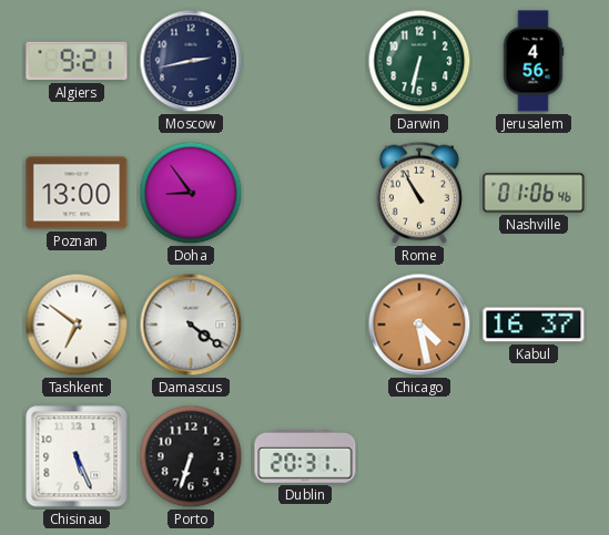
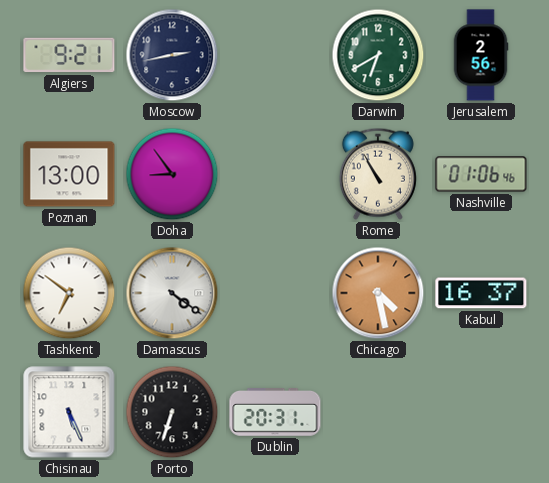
Darwin: 6:32 -> 6:40 (378, 55)
Jerusalem: 4:56 -> 2:56 (481, 55)
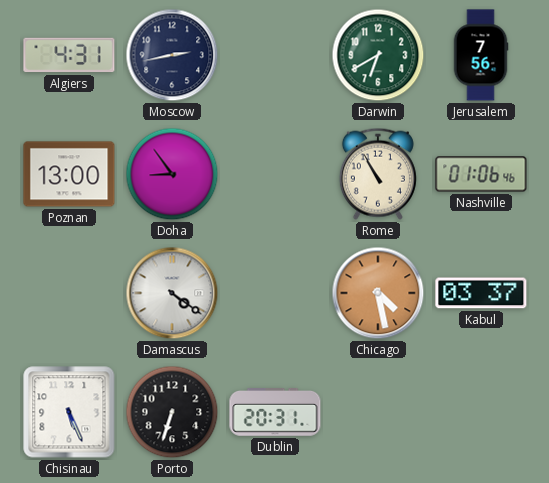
Algiers: 9:21 -> 4:31 (69, 55)
Jerusalem: 2:56 -> 7:56 (481, 55)
Tashkent: 6:51 -> none (69, 293)
Kabul: 16:37 -> 03:37 (481, 293)
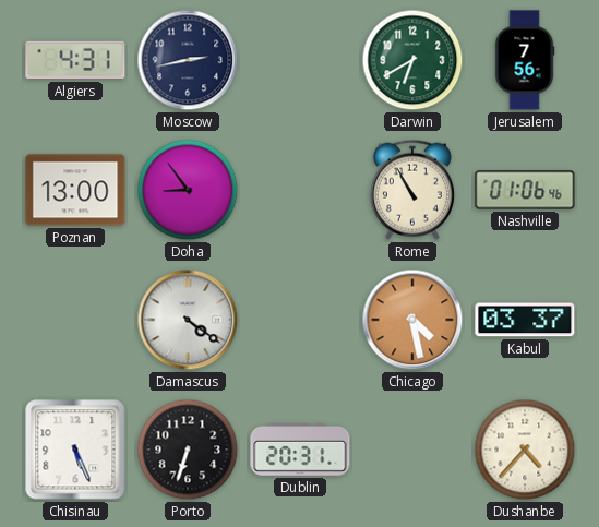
Dushanbe: none -> 4:37 (525, 450)
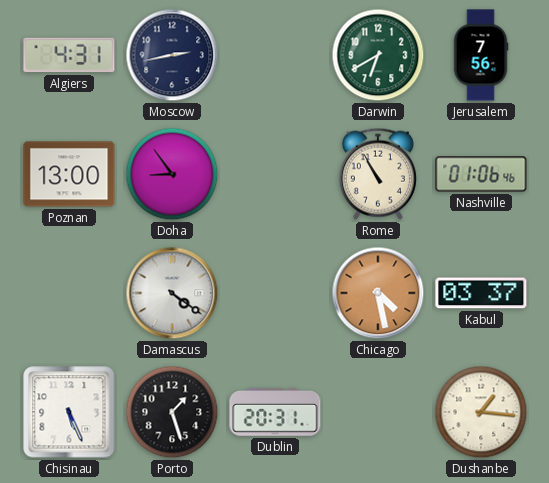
Porto: 6:33 -> 1:27 (172, 412)
Dushanbe: 4:37 -> 1:16 (481, 412)
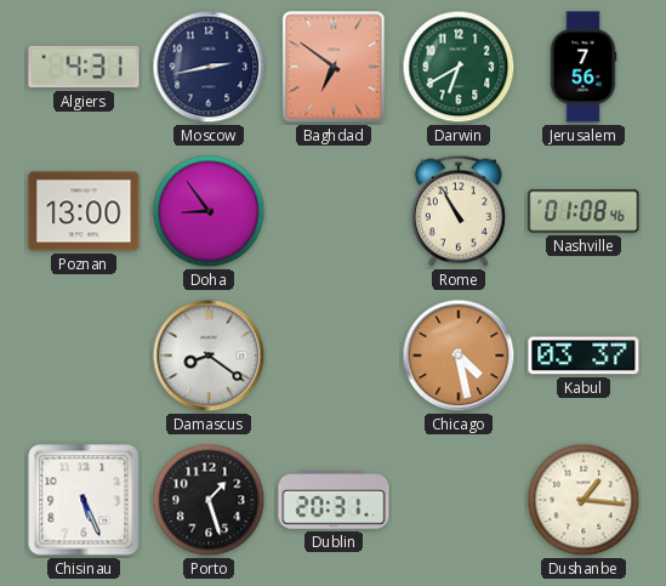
Baghdad: none -> 6:51 (334, 67)
Nashville: 01:06 -> 01:08 (584, 211)
Damascus: 4:21 -> 8:21 (209, 355)
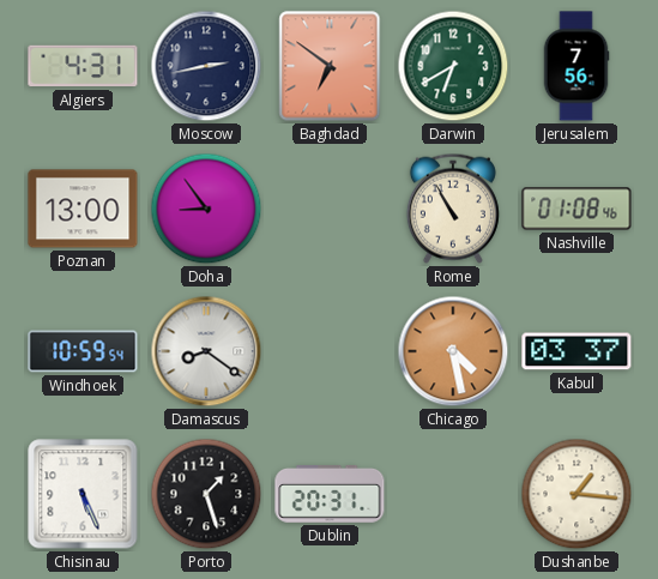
Windhoek: none -> 10:59 (83, 351)
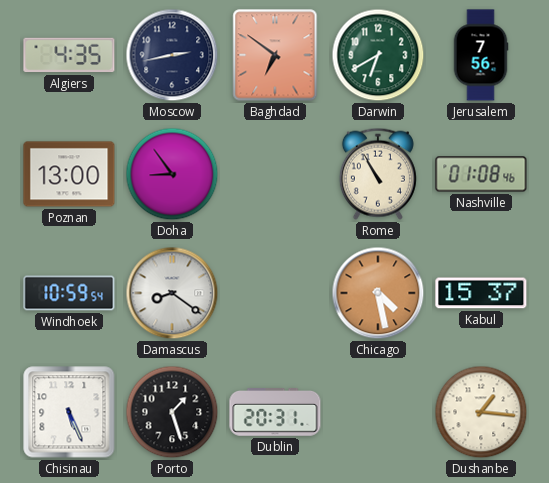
Algiers: 4:31 -> 4:35 (69, 55)
Kabul: 03:37 -> 15:37 (481, 293)
